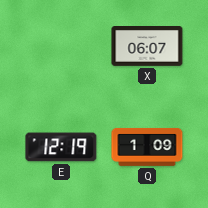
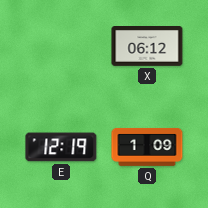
X: 06:07 -> 06:12 (147, 47)
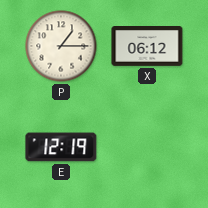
P: none -> 1:15 (61, 46)
Q: 1:09 -> none (147, 147)
